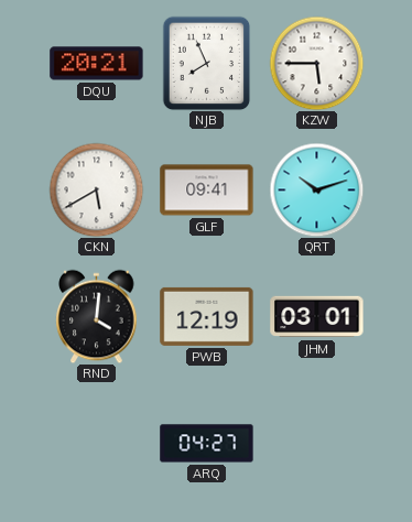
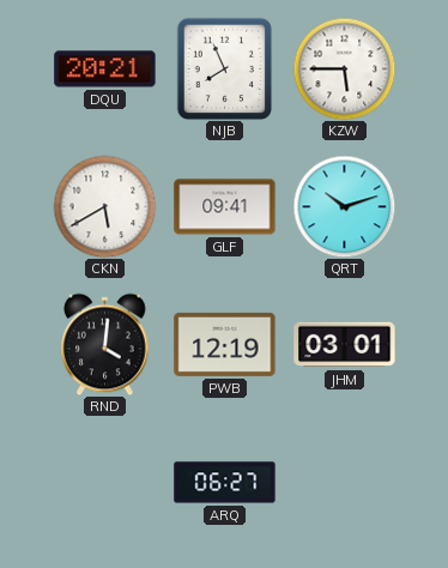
ARQ: 04:27 -> 06:27 (225, 483)
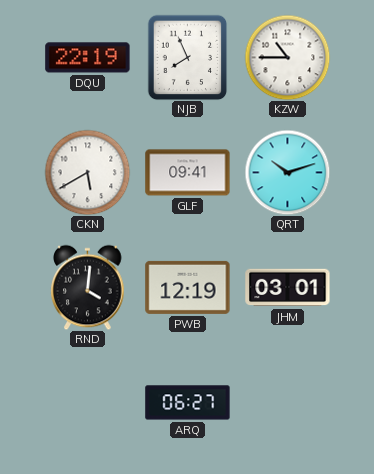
DQU: 20:21 -> 22:19 (88, 58)
KZW: 5:45 -> 10:45 (287, 57)
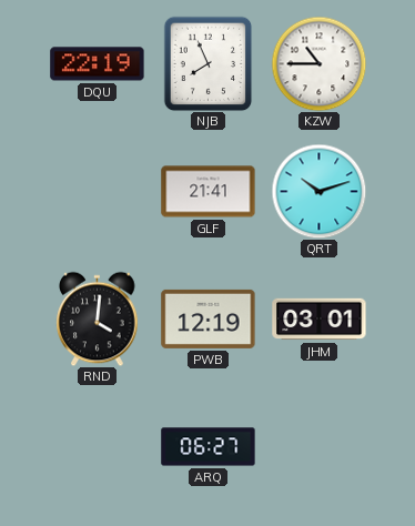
CKN: 5:40 -> none (87, 172)
GLF: 09:41 -> 21:41 (209, 192)
